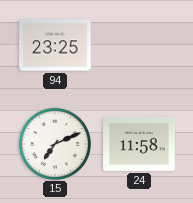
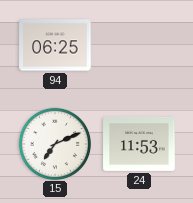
94: 23:25 -> 06:25 (55, 45)
24: 11:58 -> 11:53 (139, 144)
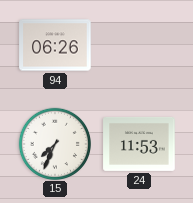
94: 06:25 -> 06:26 (55, 45)
15: 7:11 -> 7:34 (54, 143)
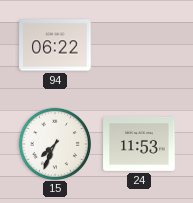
94: 06:26 -> 06:22 (55, 45)
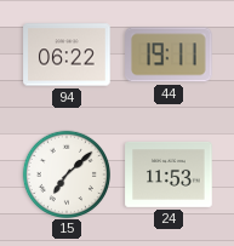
44: none -> 19:11 (169, 55)
15: 7:34 -> 7:08 (65, 173)
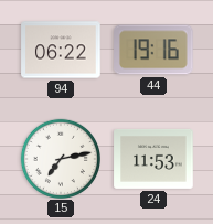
44: 19:11 -> 19:16 (153, 50)
15: 7:08 -> 7:13 (60, 158)
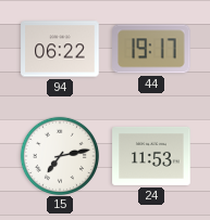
44: 19:16 -> 19:17 (151, 49)
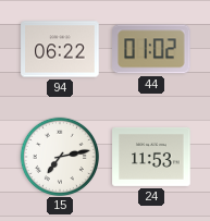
44: 19:17 -> 01:02 (151, 49)
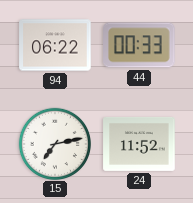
44: 01:02 -> 00:33 (139, 45)
24: 11:53 -> 11:52 (139, 144)
